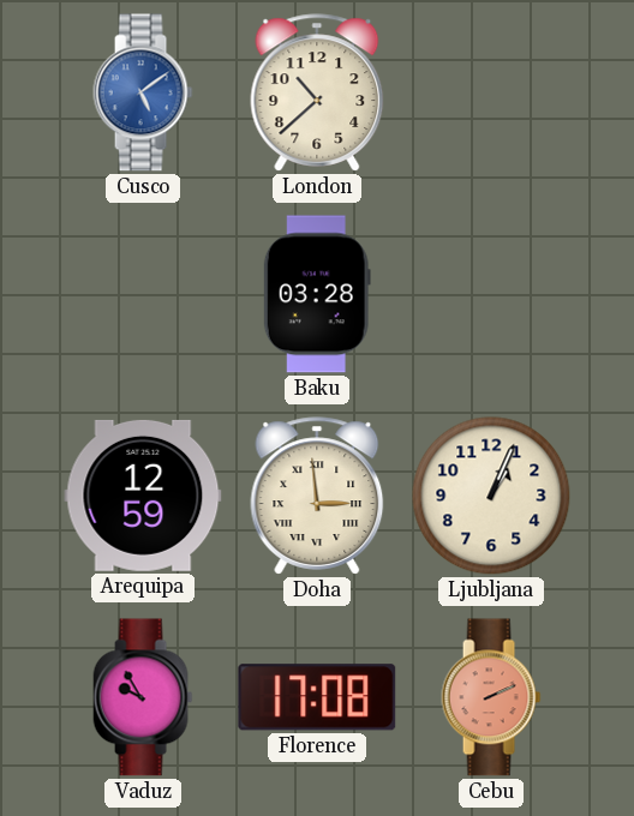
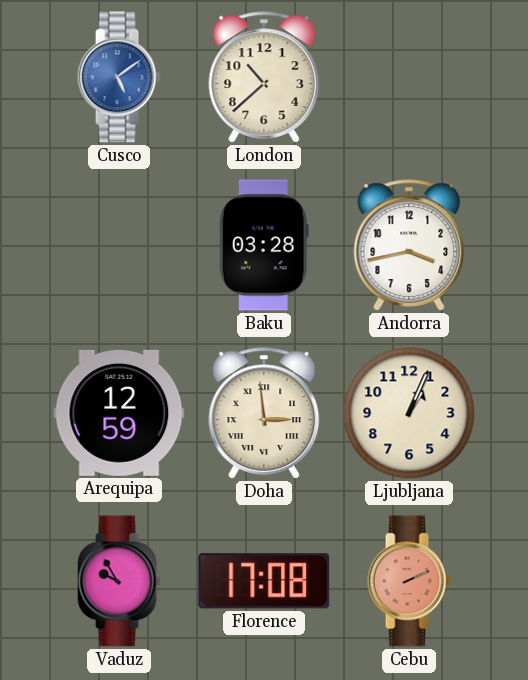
Andorra: none -> 3:43 (409, 245)
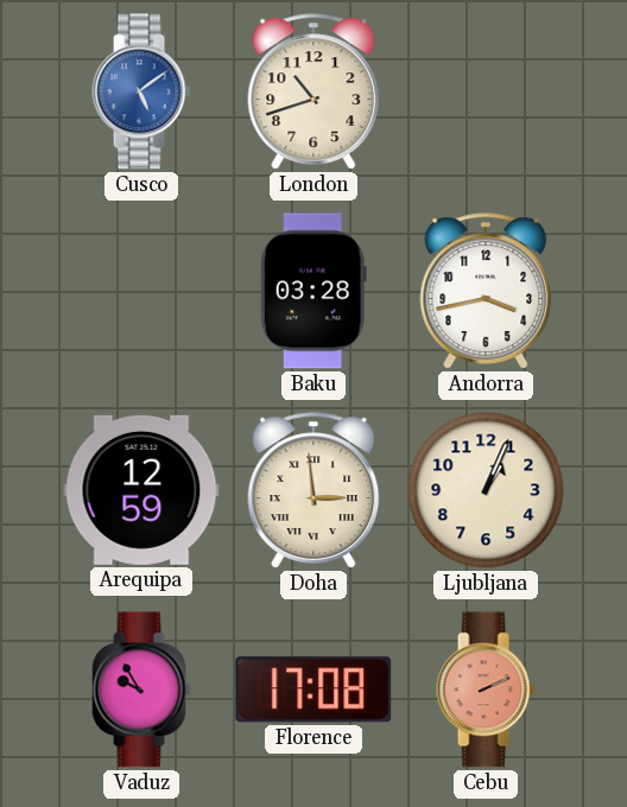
London: 10:38 -> 10:42 (313, 91)
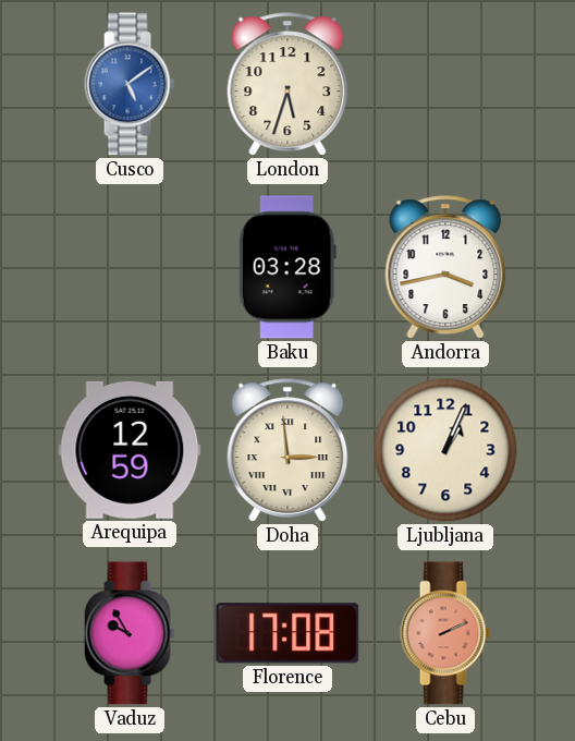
London: 10:42 -> 5:33 (287, 84)
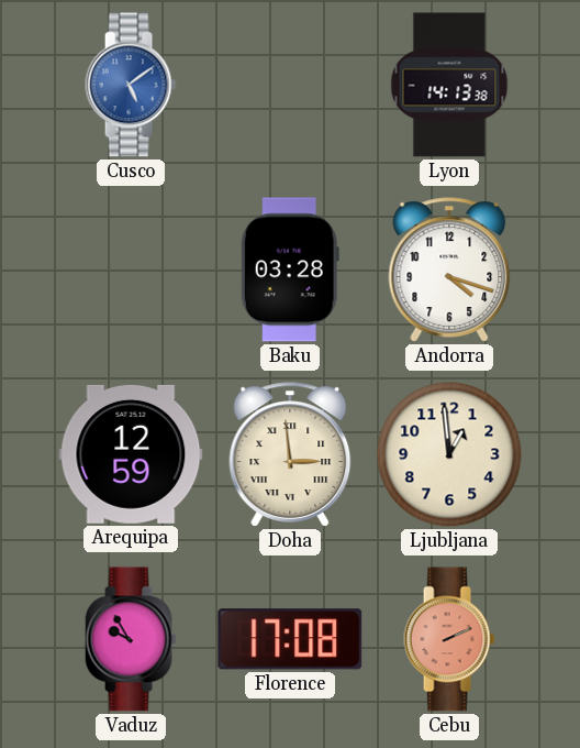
London: 5:33 -> none (287, 84)
Lyon: none -> 14:13 (449, 85)
Andorra: 3:43 -> 4:18 (449, 269)
Ljubljana: 1:04 -> 12:59 (449, 454)
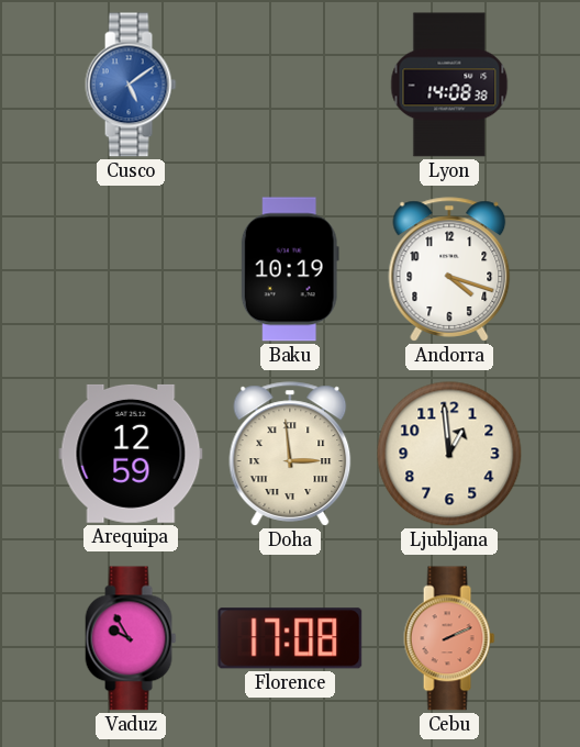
Lyon: 14:13 -> 14:08 (449, 85)
Baku: 03:28 -> 10:19 (290, 269)
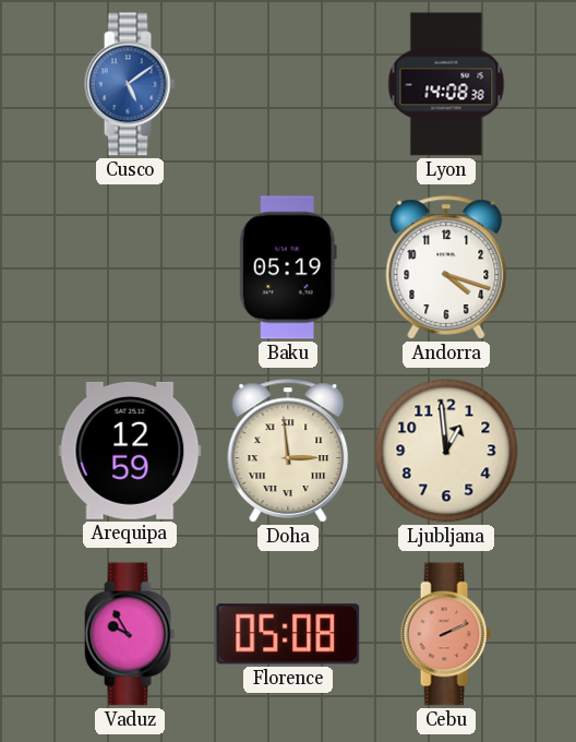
Baku: 10:19 -> 05:19 (288, 267)
Florence: 17:08 -> 05:08 (288, 634)
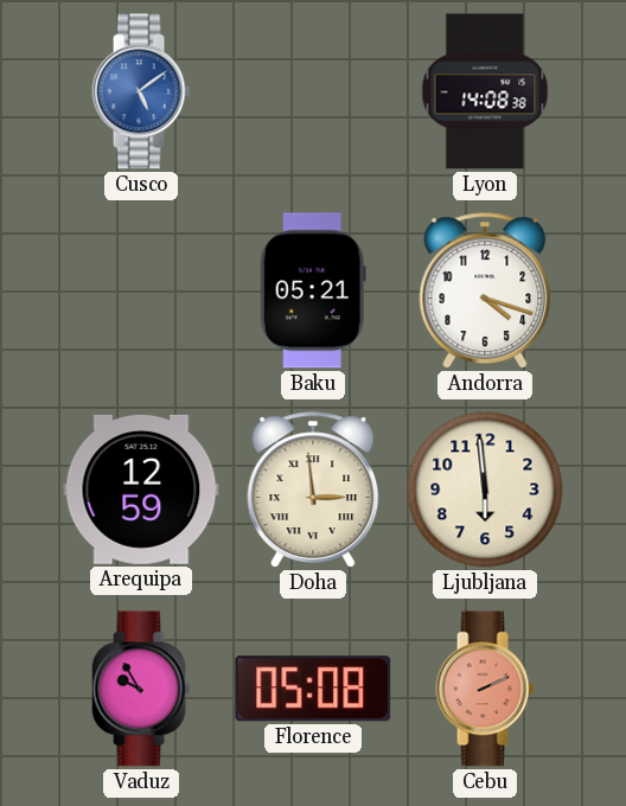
Baku: 05:19 -> 05:21 (313, 290)
Ljubljana: 12:59 -> 5:59 (485, 490)
